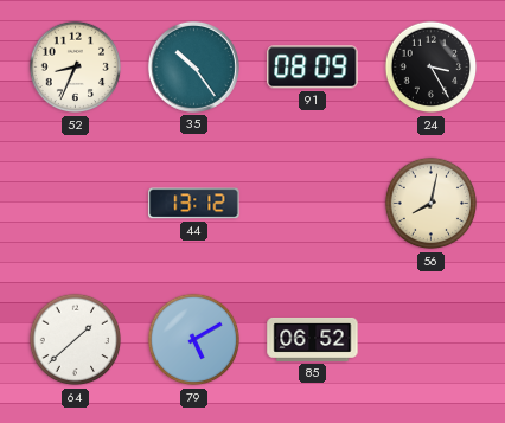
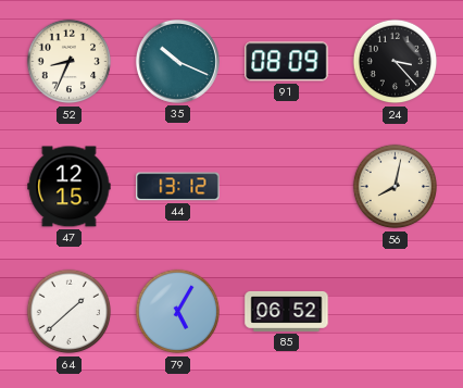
35: 10:24 -> 10:19 (177, 61)
24: 3:25 -> 3:23 (396, 62)
47: none -> 12:15 (70, 187)
79: 5:10 -> 5:05 (178, 312)
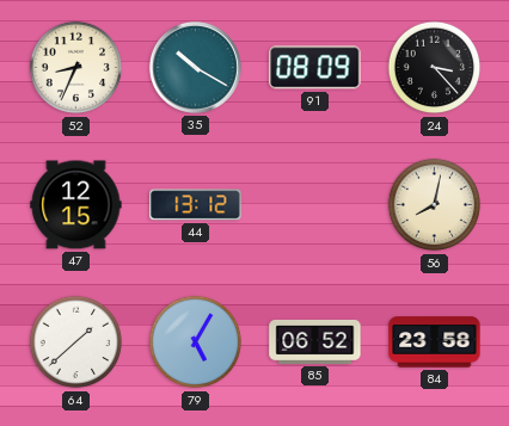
35: 10:19 -> 10:20 (195, 67)
84: none -> 23:58 (435, 342)
